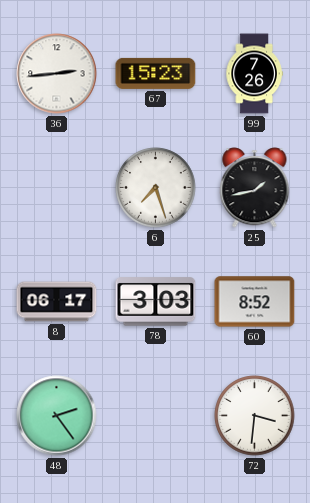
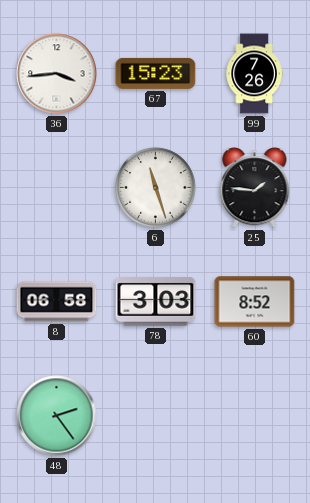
36: 2:44 -> 3:44 (57, 74)
6: 7:27 -> 11:27 (156, 188)
25: 1:43 -> 1:46 (255, 188)
8: 06:17 -> 06:58 (57, 302)
72: 3:31 -> none (255, 416)
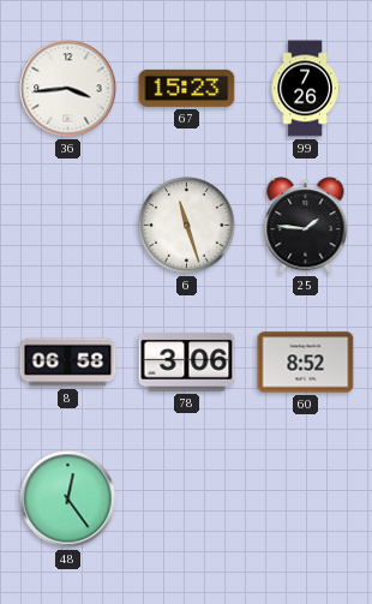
78: 3:03 -> 3:06 (187, 363)
48: 2:24 -> 12:24 (68, 500)
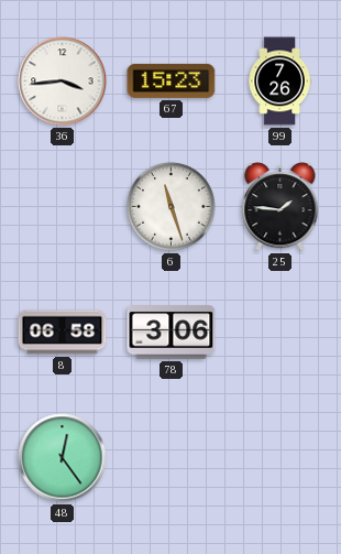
60: 8:52 -> none (306, 363)
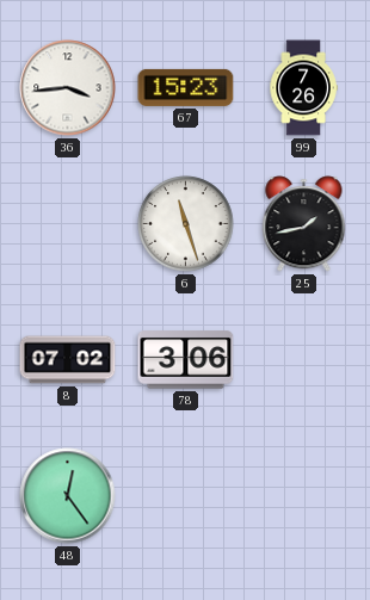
25: 1:46 -> 1:43 (304, 224)
8: 06:58 -> 07:02 (68, 360)
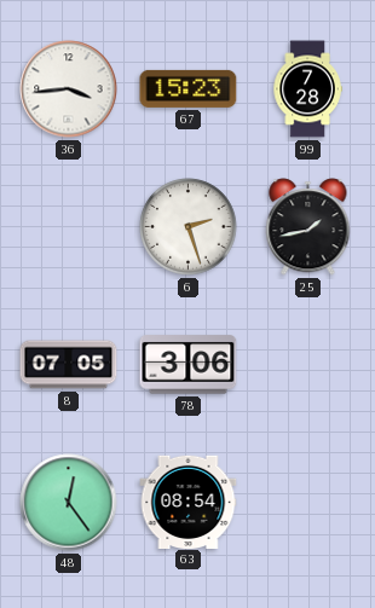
99: 7:26 -> 7:28 (307, 89)
6: 11:27 -> 2:27 (189, 227)
8: 07:02 -> 07:05 (69, 365)
63: none -> 08:54 (189, 502)
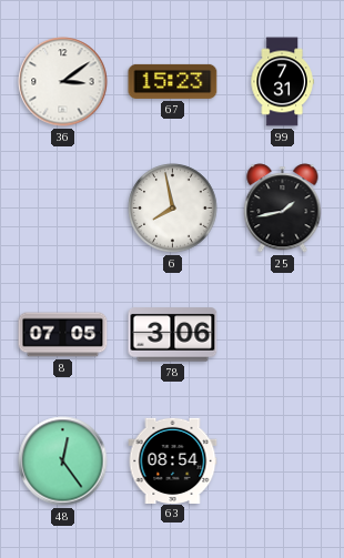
36: 3:44 -> 3:09 (63, 82)
99: 7:28 -> 7:31 (282, 82)
6: 2:27 -> 7:58 (173, 209)
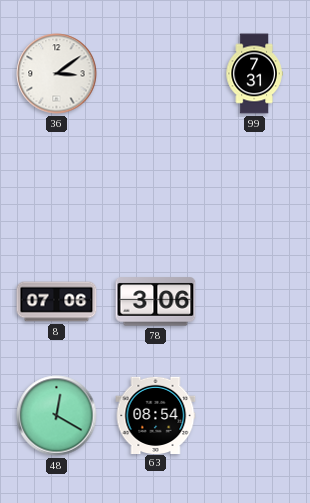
67: 15:23 -> none (173, 81)
6: 7:58 -> none (173, 209)
25: 1:43 -> none (283, 209)
8: 07:05 -> 07:06 (57, 302)
48: 12:24 -> 12:20 (57, 416)
